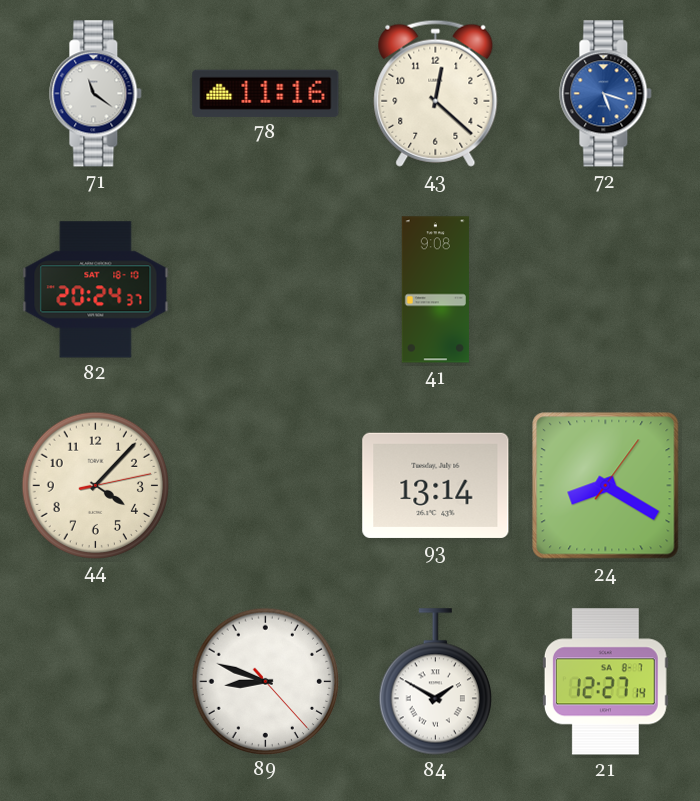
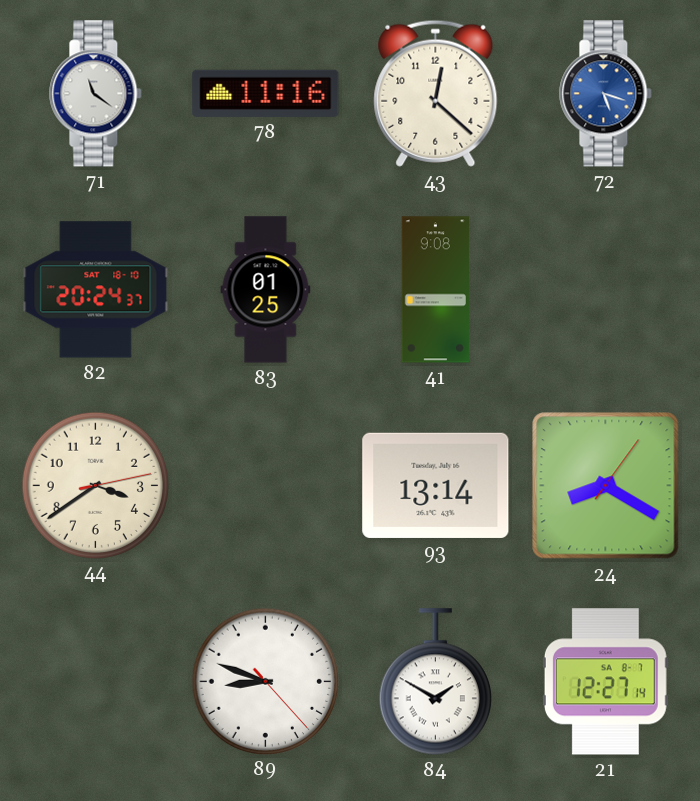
83: none -> 01:25 (266, 290)
44: 4:07 -> 3:39 (95, 485)
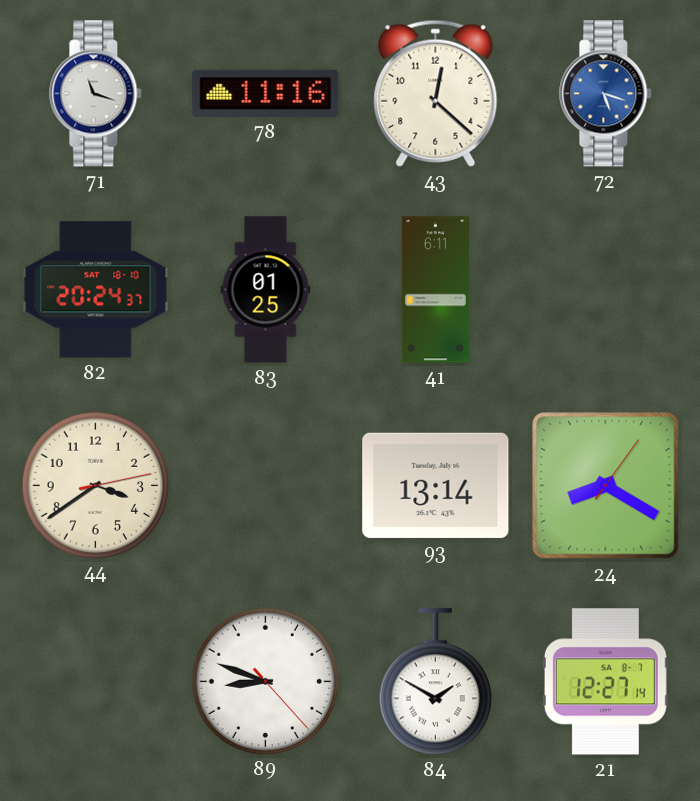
71: 11:21 -> 11:18 (96, 94)
41: 9:08 -> 6:11 (435, 290)
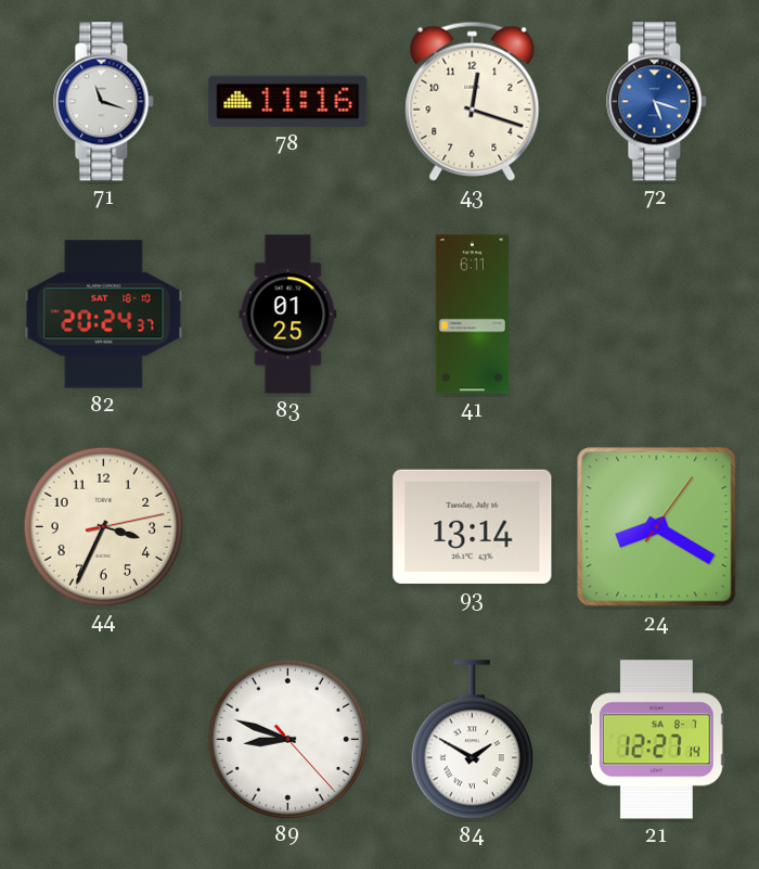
43: 12:22 -> 12:18 (473, 101)
44: 3:39 -> 3:34 (103, 526)
